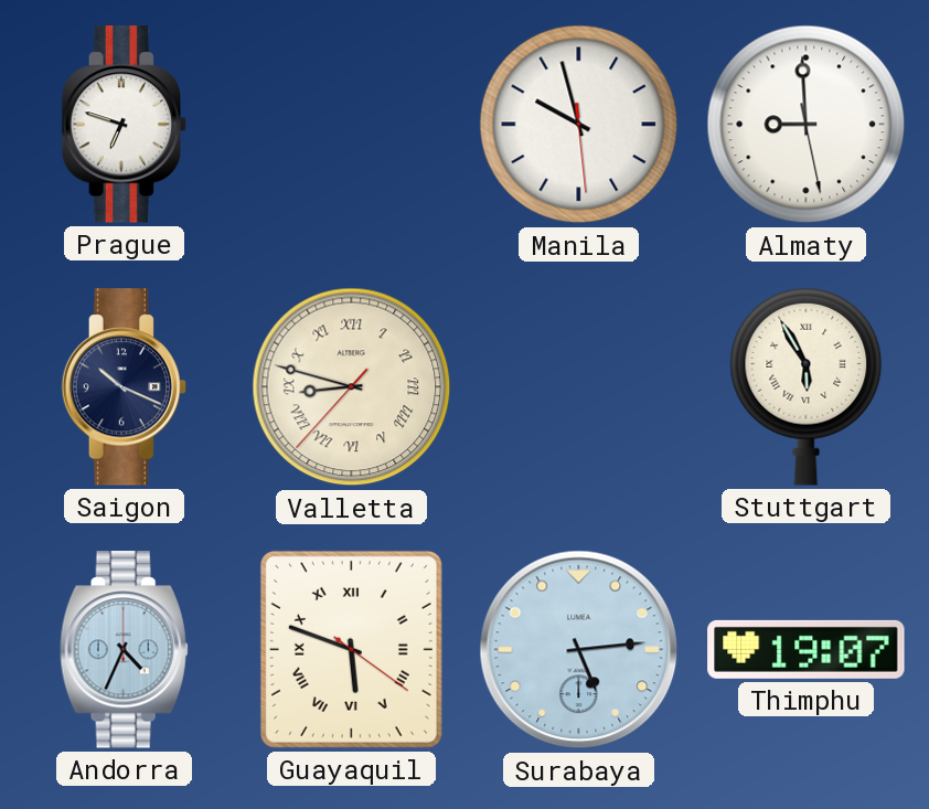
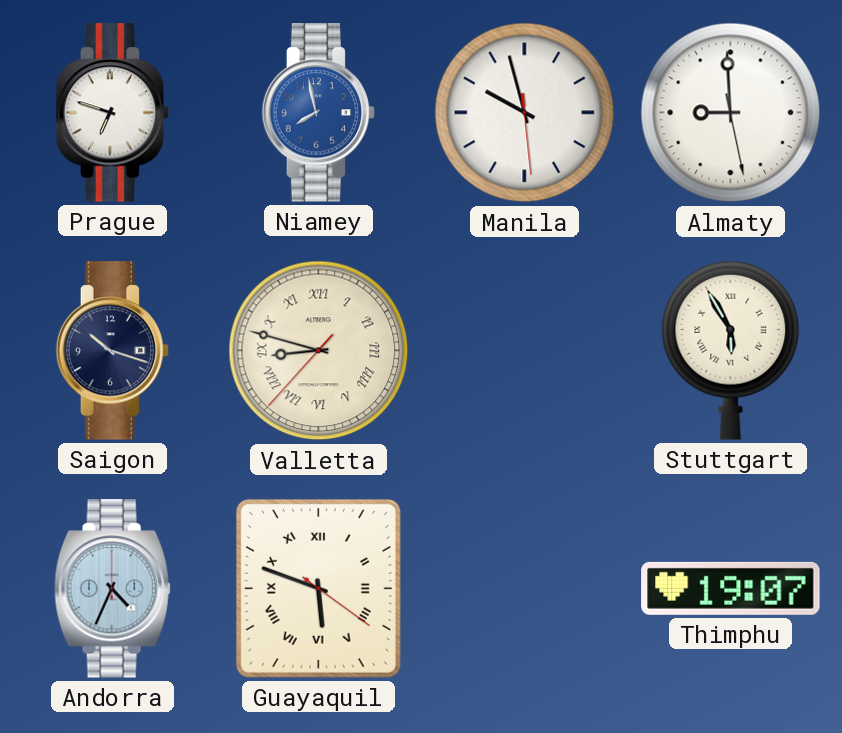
Niamey: none -> 7:58 (319, 113)
Saigon: 10:19 -> 10:18 (113, 351)
Surabaya: 5:14 -> none (579, 650)
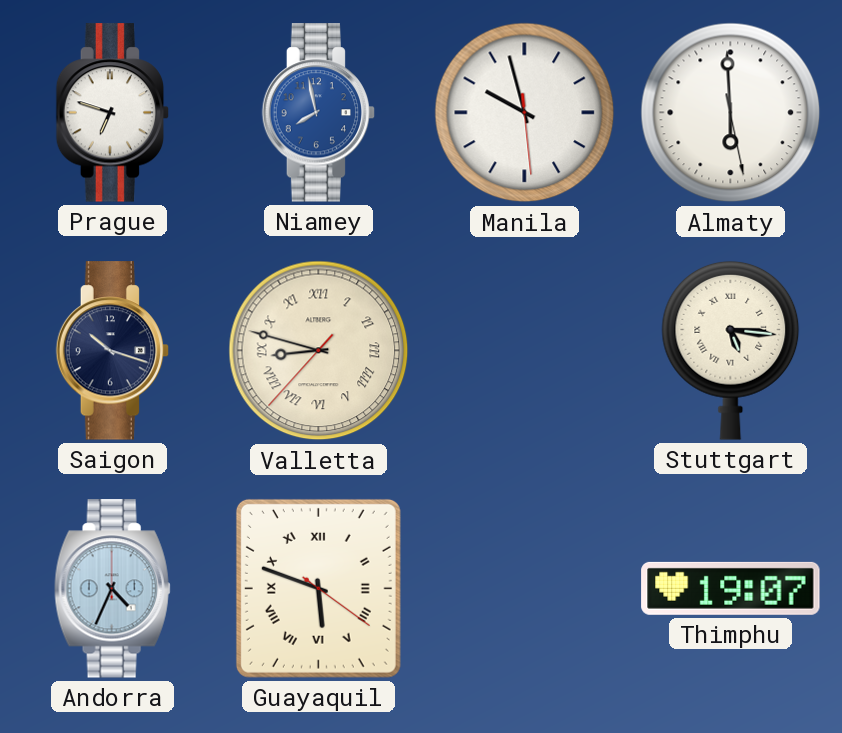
Almaty: 8:59 -> 5:59 (731, 113)
Stuttgart: 5:55 -> 5:16 (731, 350)
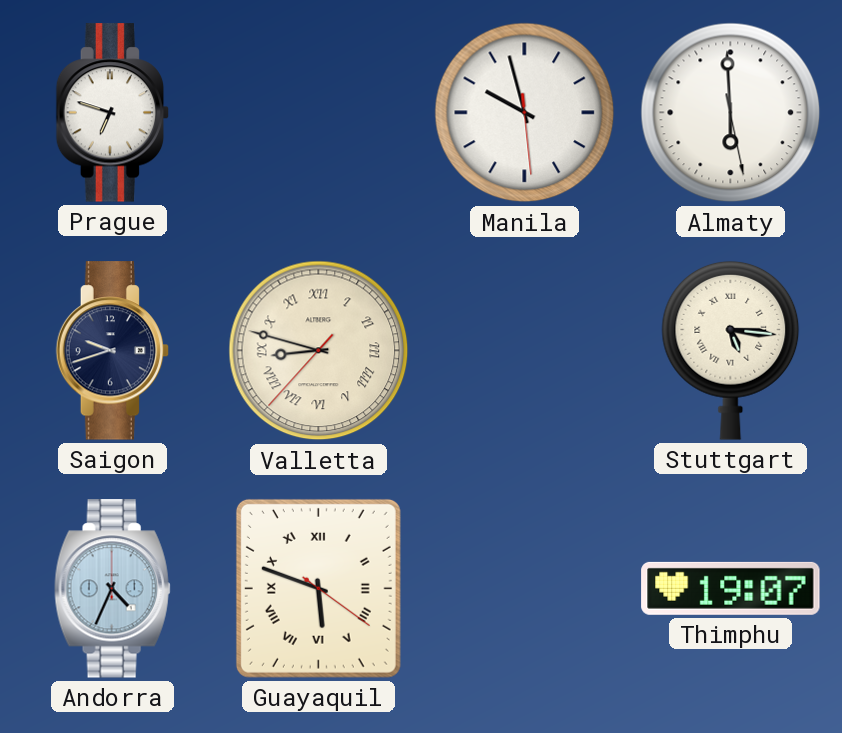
Niamey: 7:58 -> none (319, 113)
Saigon: 10:18 -> 9:42 (113, 351)
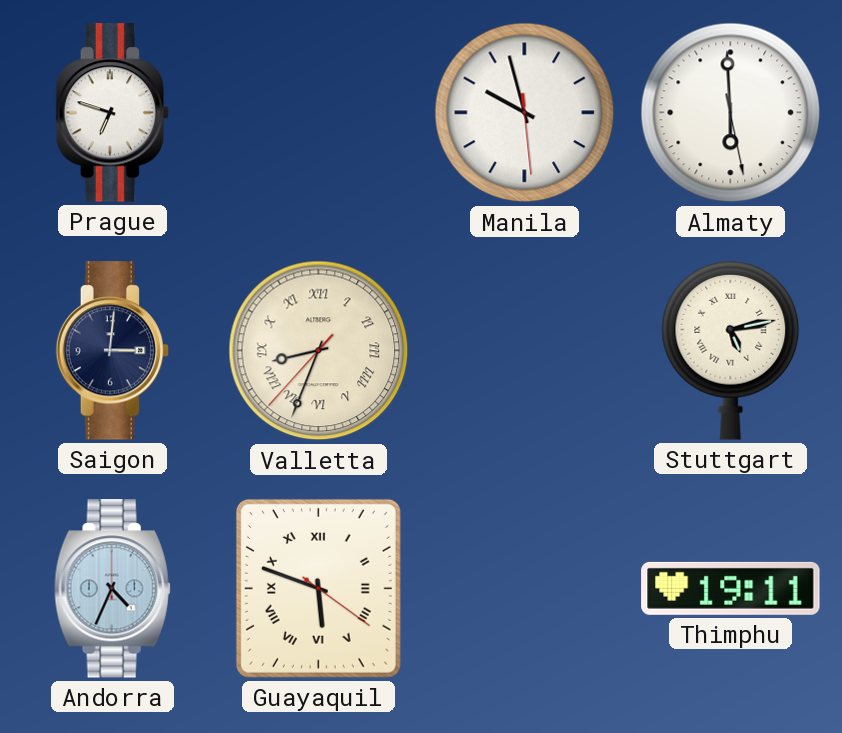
Saigon: 9:42 -> 3:01 (113, 351)
Valletta: 8:47 -> 8:33 (319, 351)
Stuttgart: 5:16 -> 5:13 (731, 350)
Thimphu: 19:07 -> 19:11 (731, 588)
